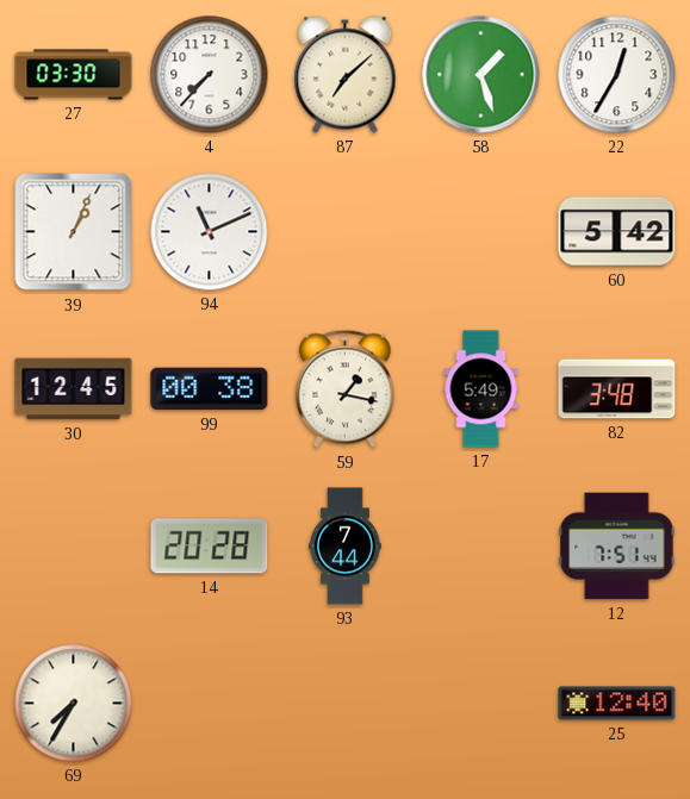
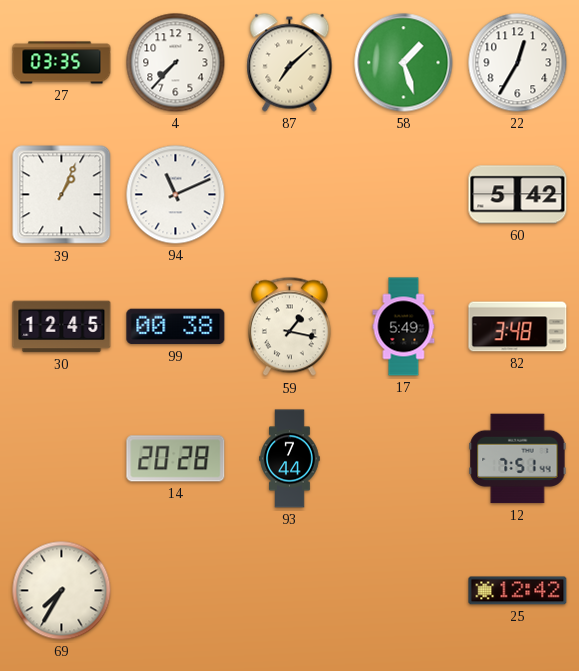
27: 03:30 -> 03:35 (62, 63)
25: 12:40 -> 12:42 (518, 591)
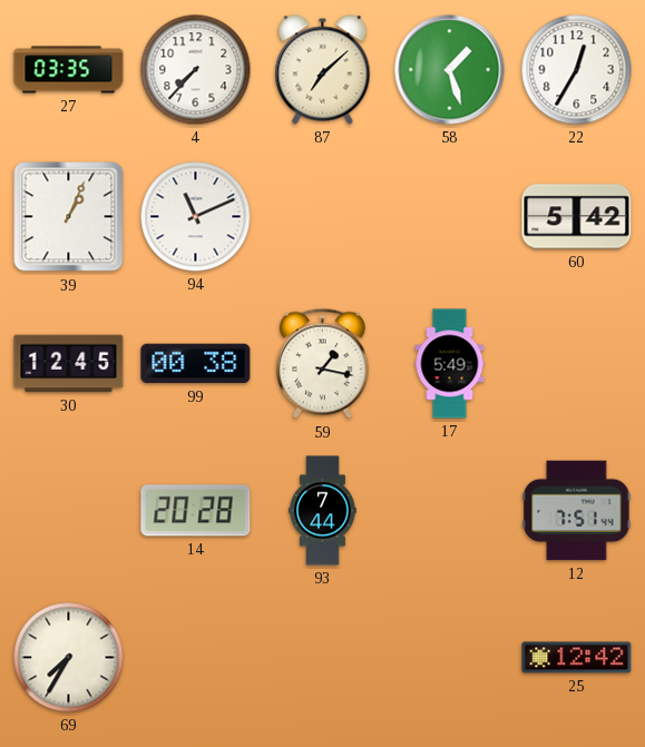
82: 3:48 -> none (518, 327)
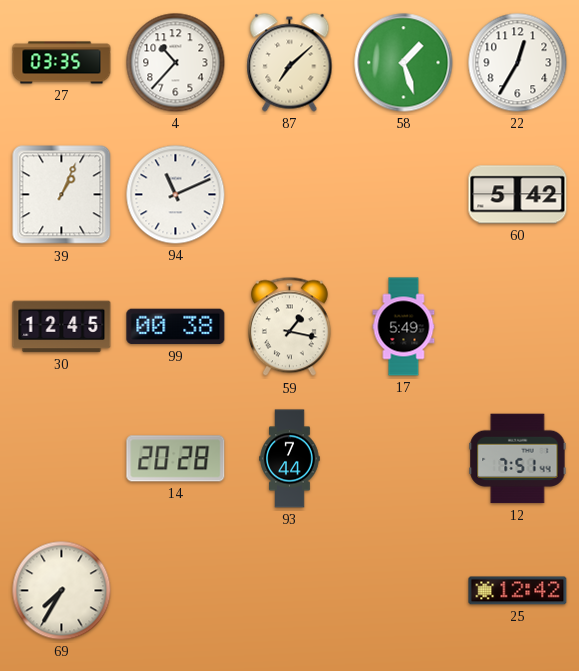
4: 7:37 -> 10:37 (176, 63)
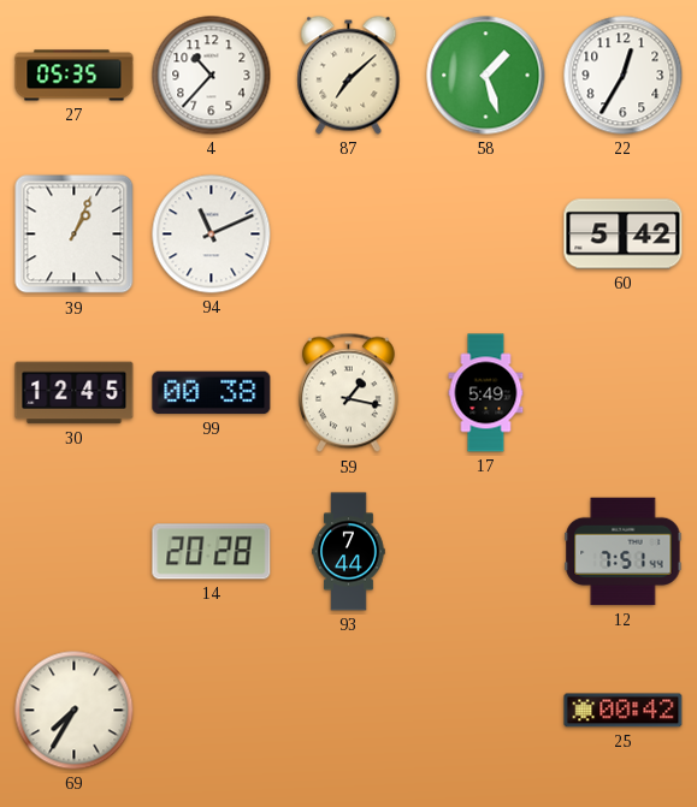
27: 03:35 -> 05:35 (75, 76)
25: 12:42 -> 00:42 (624, 711)
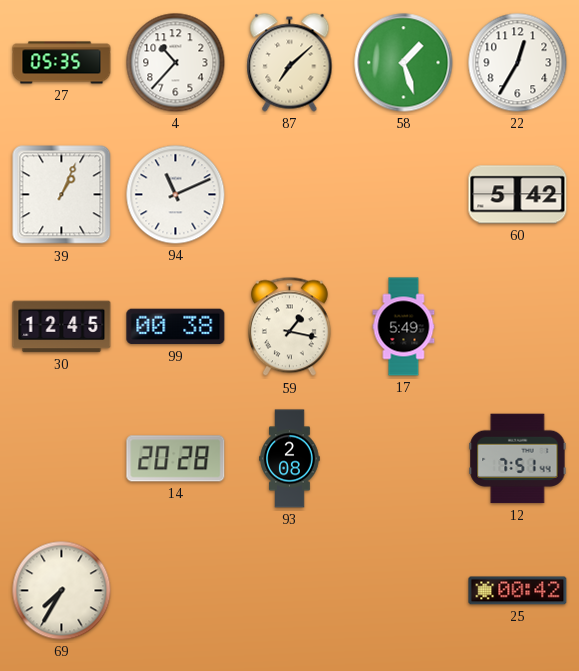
93: 7:44 -> 2:08 (290, 459)
